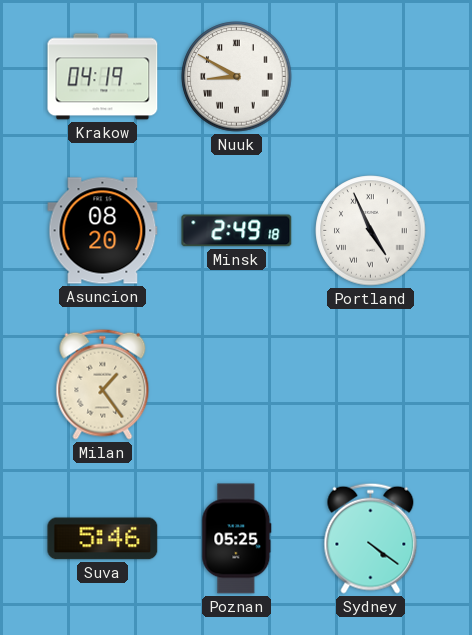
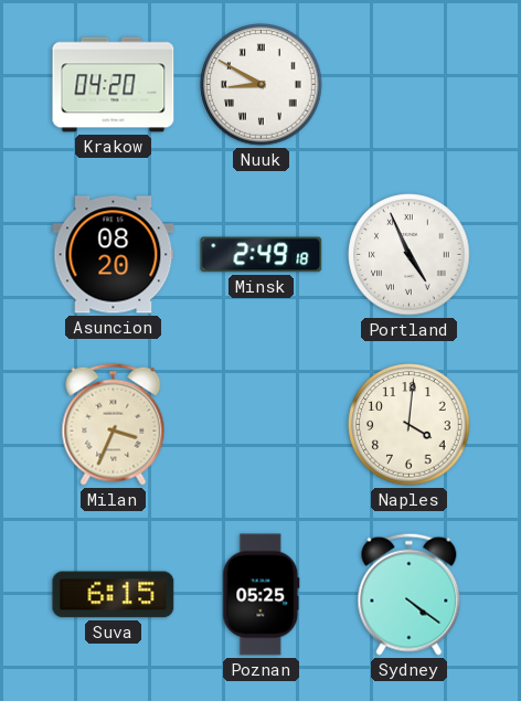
Krakow: 04:19 -> 04:20 (114, 85)
Milan: 1:24 -> 3:34 (114, 424)
Naples: none -> 4:01 (410, 425)
Suva: 5:46 -> 6:15 (114, 595)
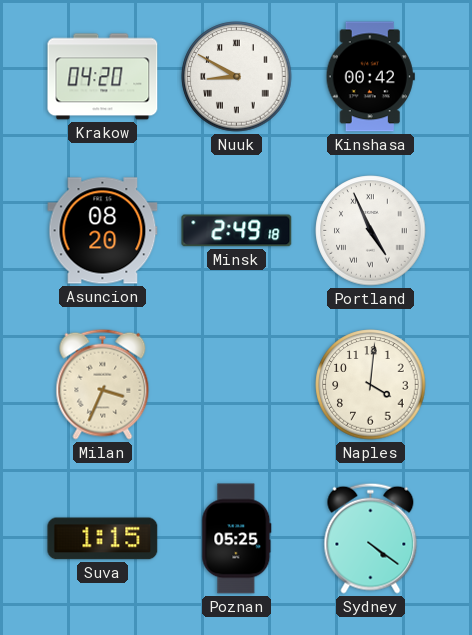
Kinshasa: none -> 00:42 (370, 77)
Suva: 6:15 -> 1:15 (103, 539)
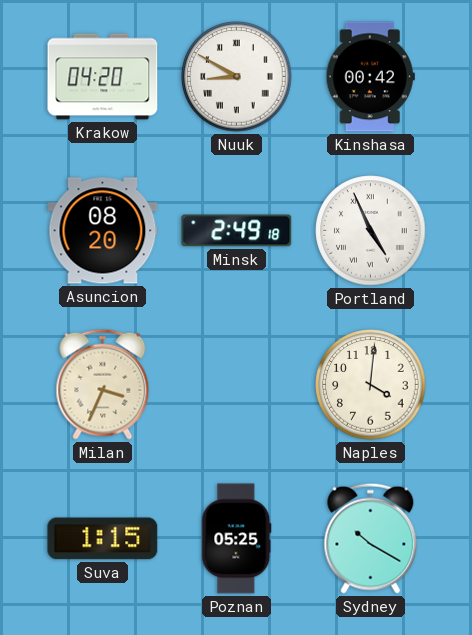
Sydney: 4:21 -> 10:20 (371, 538)
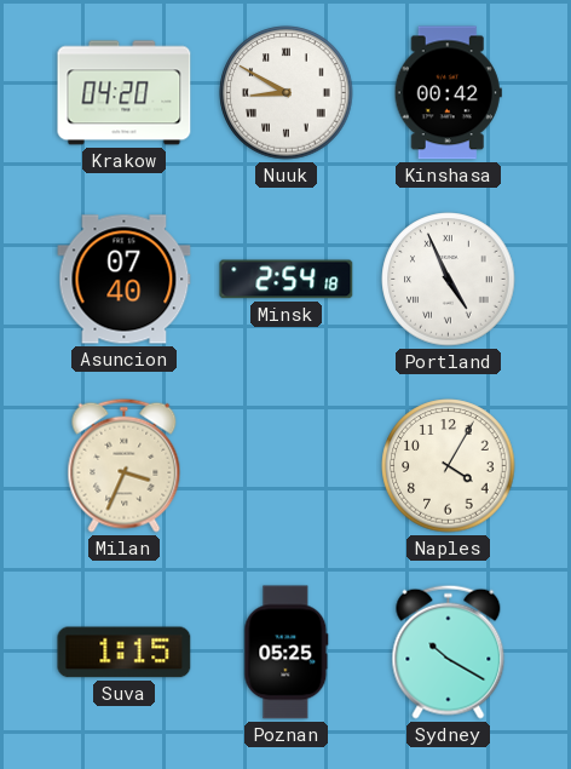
Asuncion: 08:20 -> 07:40 (125, 280)
Minsk: 2:49 -> 2:54 (287, 280)
Naples: 4:01 -> 4:05 (449, 466)
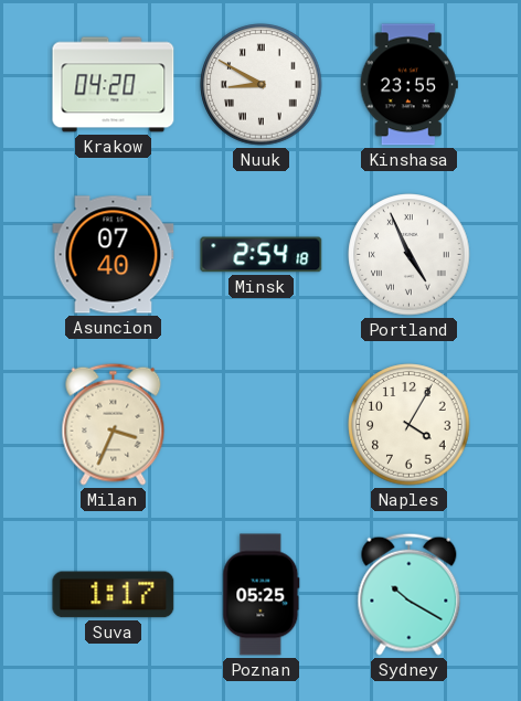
Kinshasa: 00:42 -> 23:55 (408, 85)
Suva: 1:15 -> 1:17 (114, 595)
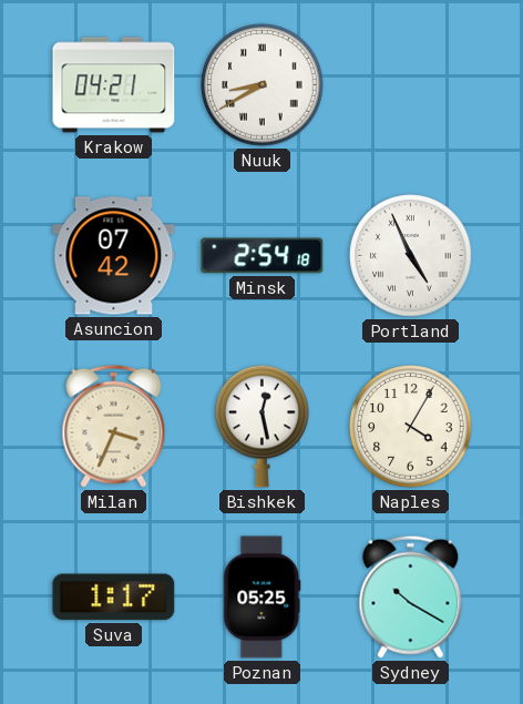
Krakow: 04:20 -> 04:21 (114, 85)
Nuuk: 8:50 -> 8:40 (263, 85)
Kinshasa: 23:55 -> none (408, 85)
Asuncion: 07:40 -> 07:42 (114, 256)
Bishkek: none -> 12:28 (263, 426)
